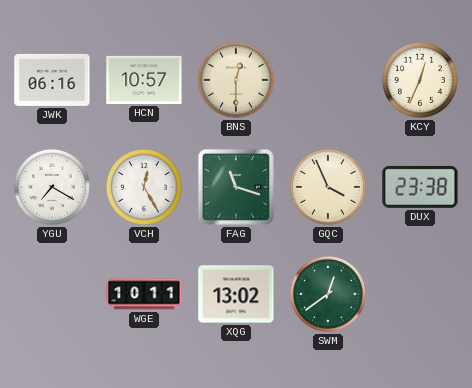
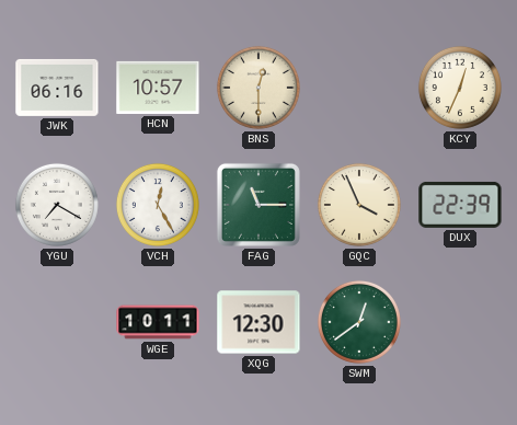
FAG: 11:18 -> 11:15 (258, 205)
DUX: 23:38 -> 22:39 (460, 205)
XQG: 13:02 -> 12:30 (258, 322)
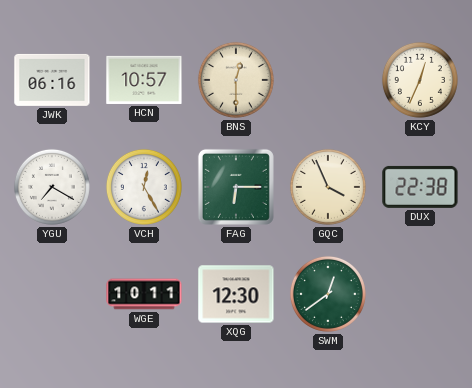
FAG: 11:15 -> 6:15 (236, 187)
DUX: 22:39 -> 22:38 (420, 187)
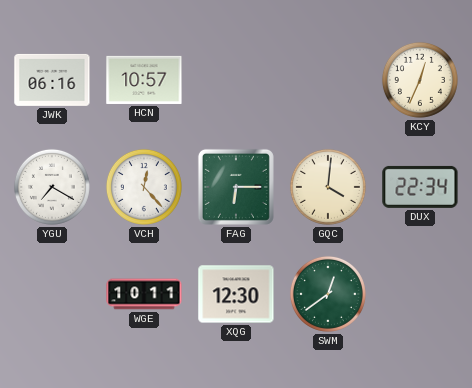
BNS: 12:30 -> none (236, 80)
VCH: 12:25 -> 12:23 (144, 187)
GQC: 3:56 -> 4:01 (328, 187)
DUX: 22:38 -> 22:34 (420, 187)
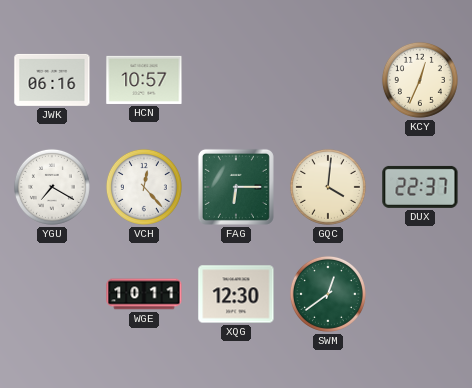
DUX: 22:34 -> 22:37 (420, 187)
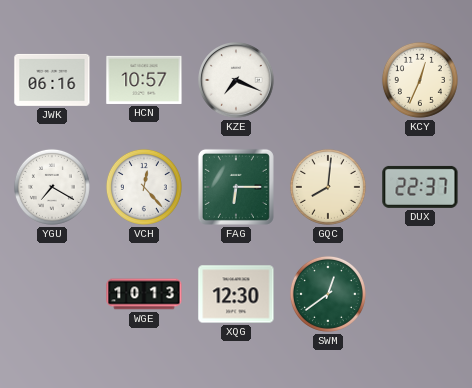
KZE: none -> 7:19 (236, 80)
GQC: 4:01 -> 8:01 (328, 187)
WGE: 10:11 -> 10:13 (144, 294)
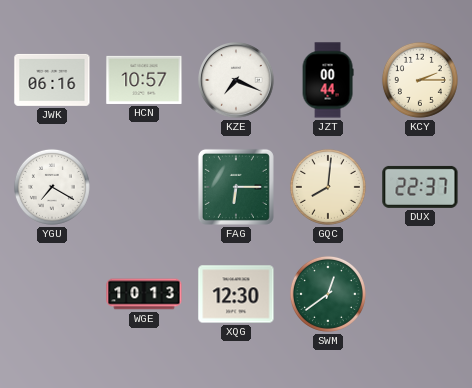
JZT: none -> 00:44 (328, 80)
KCY: 12:34 -> 2:15 (420, 80)
VCH: 12:23 -> none (144, 187)
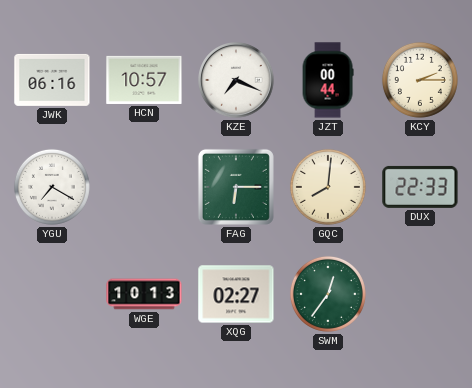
DUX: 22:37 -> 22:33 (420, 187)
XQG: 12:30 -> 02:27 (236, 294)
SWM: 12:39 -> 12:36 (328, 294)
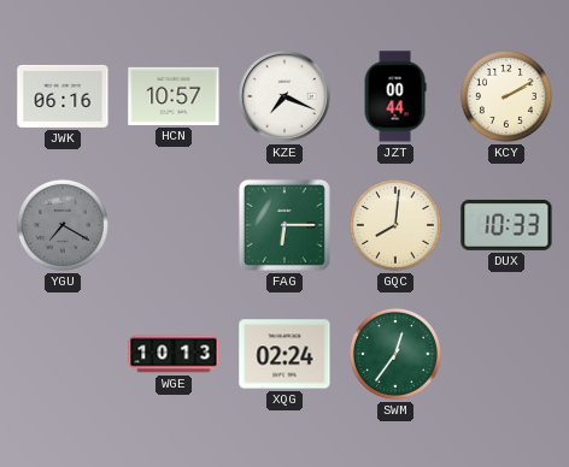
KCY: 2:15 -> 2:10 (506, 96)
YGU dial: white -> grey (63, 225)
DUX: 22:33 -> 10:33 (506, 225)
XQG: 02:27 -> 02:24 (284, 354)
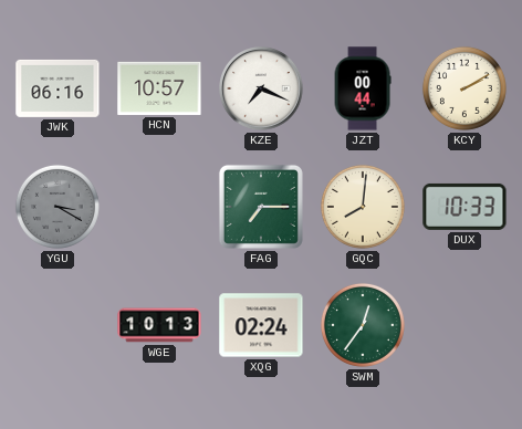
YGU: 7:20 -> 3:20 (58, 207)
FAG: 6:15 -> 7:15 (261, 207)
